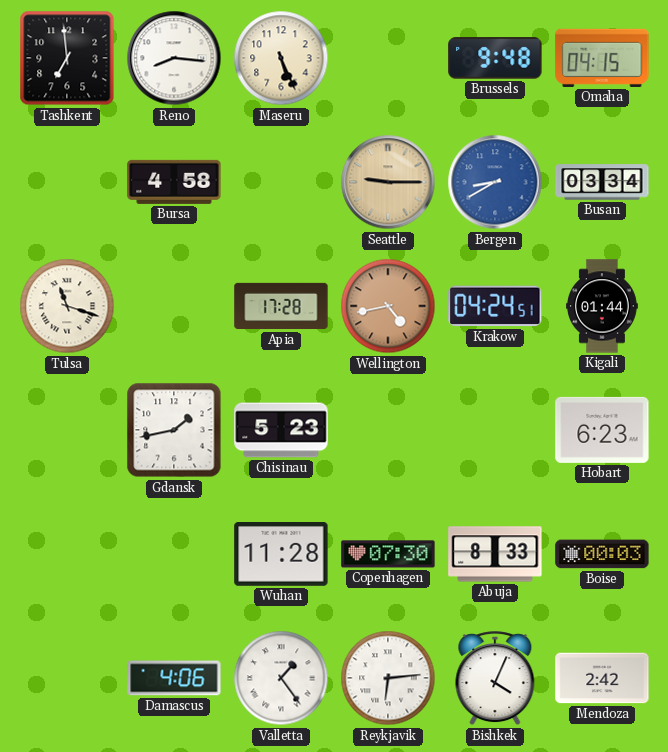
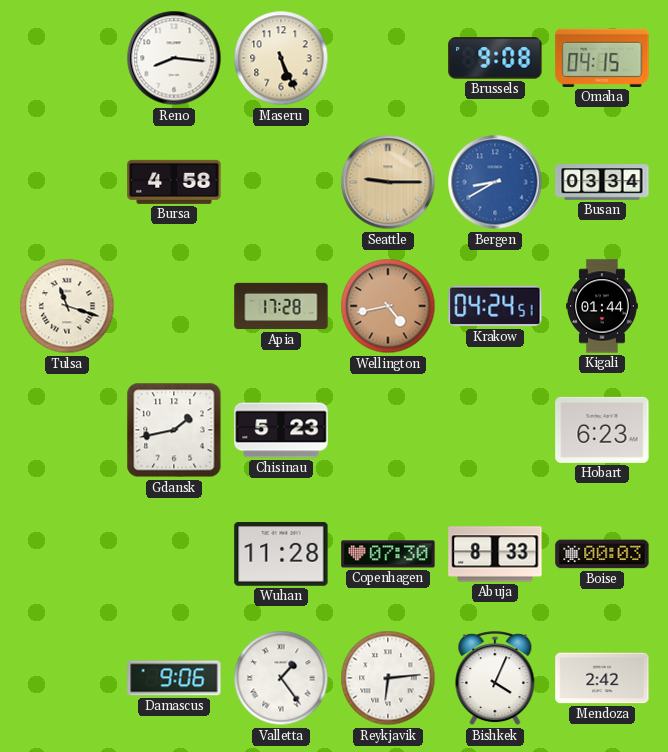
Tashkent: 6:59 -> none (67, 58)
Brussels: 9:48 -> 9:08 (495, 58)
Damascus: 4:06 -> 9:06 (174, 678)
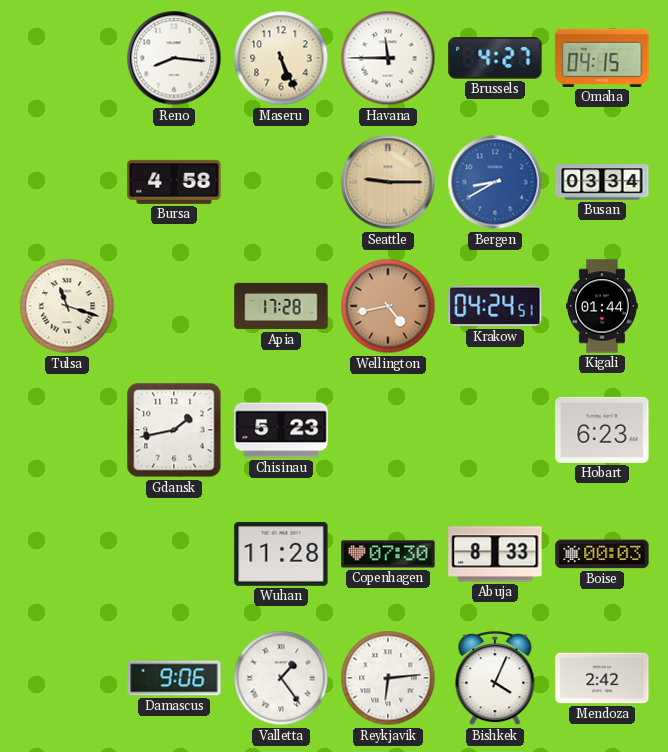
Havana: none -> 11:45 (388, 58)
Brussels: 9:08 -> 4:27 (495, 58)
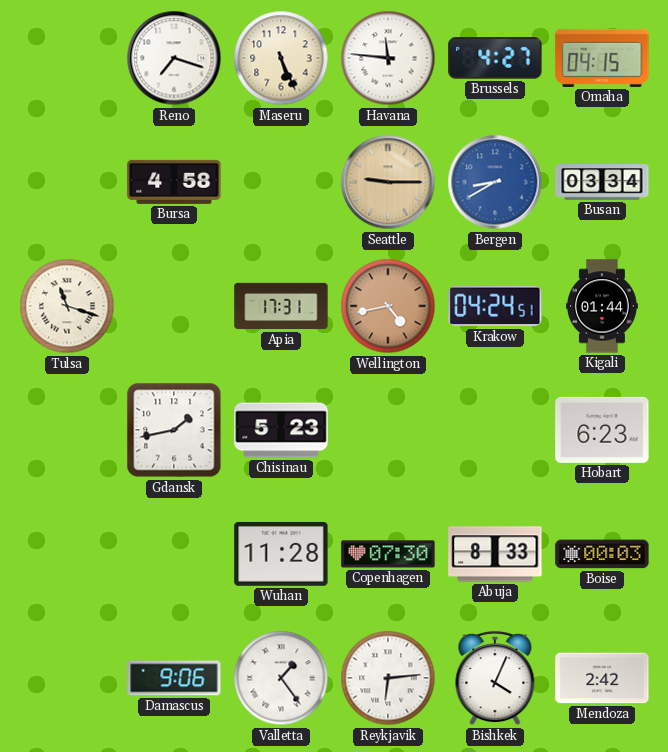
Reno: 8:16 -> 7:18 (174, 58)
Havana: 11:45 -> 11:46 (388, 58)
Apia: 17:28 -> 17:31 (281, 306)
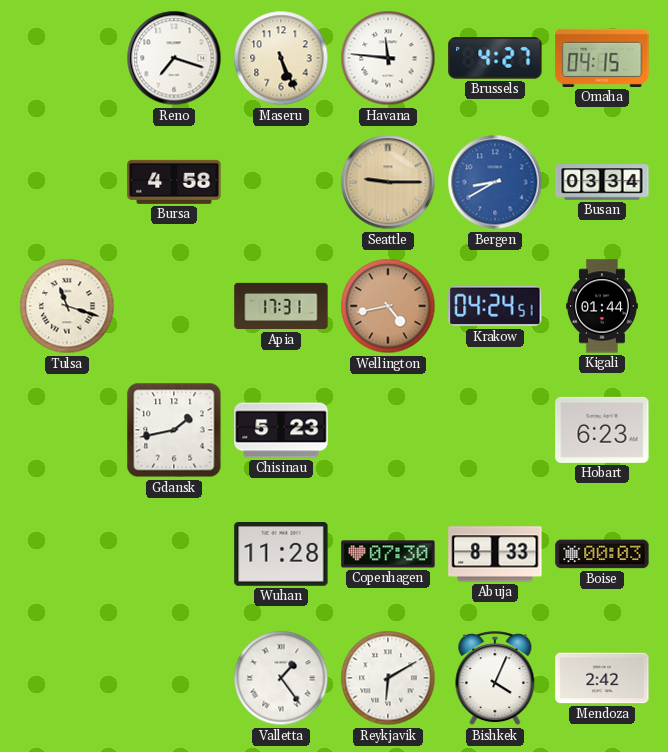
Damascus: 9:06 -> none (174, 678)
Reykjavik: 6:14 -> 6:10 (388, 678)
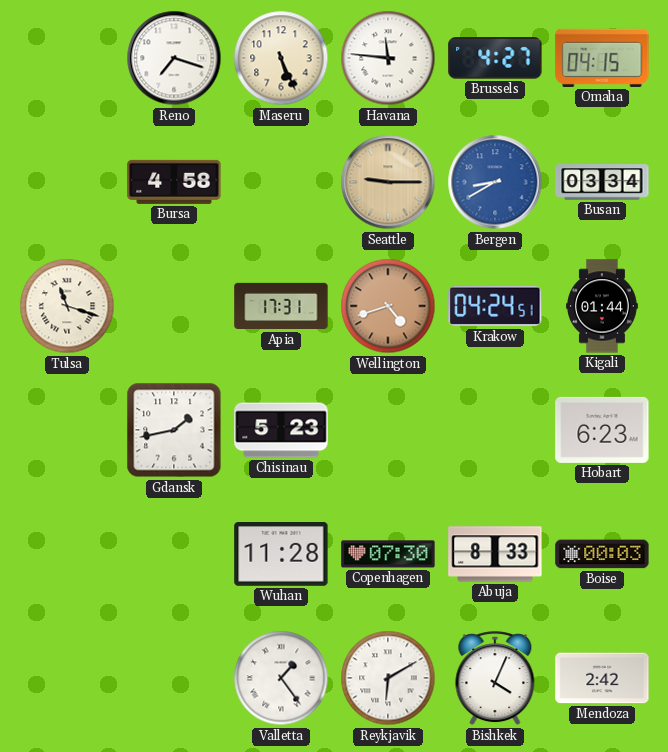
Wellington: 4:43 -> 4:42 (388, 306)
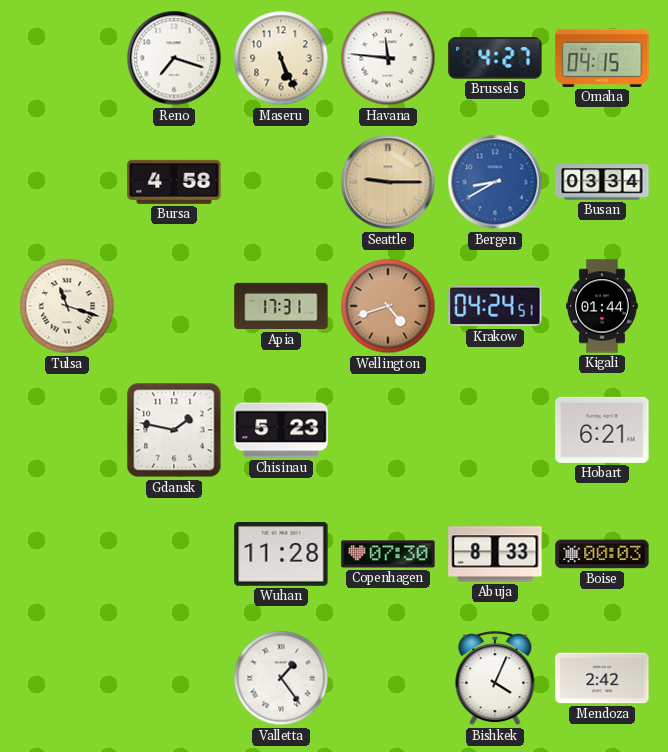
Gdansk: 1:43 -> 1:47 (174, 430)
Hobart: 6:23 -> 6:21 (602, 430)
Reykjavik: 6:10 -> none (388, 678)
